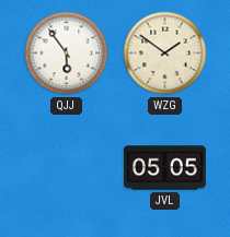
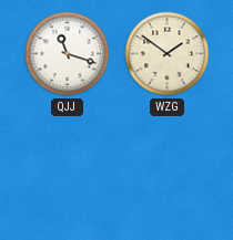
QJJ: 5:54 -> 11:18 (68, 54)
JVL: 05:05 -> none (164, 168)
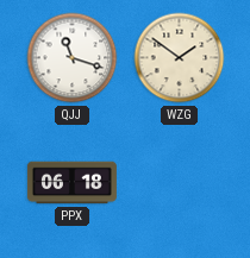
PPX: none -> 06:18 (71, 183)
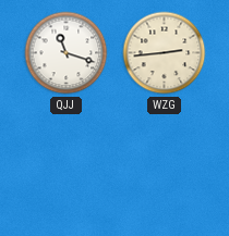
WZG: 1:51 -> 2:44 (165, 53)
PPX: 06:18 -> none (71, 183)
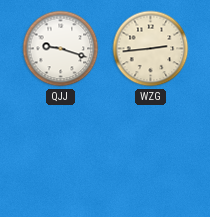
QJJ: 11:18 -> 9:18 (61, 49)
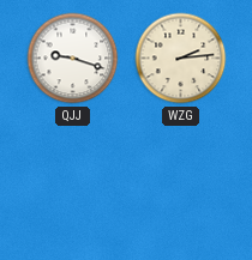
WZG: 2:44 -> 2:14 (181, 59)
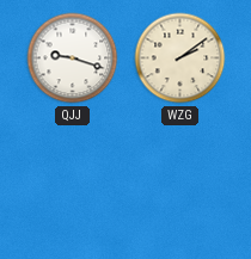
WZG: 2:14 -> 2:09 (180, 58)
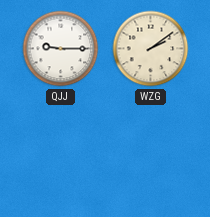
QJJ: 9:18 -> 9:15 (61, 49)
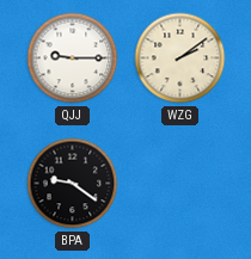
BPA: none -> 9:21 (73, 184)
